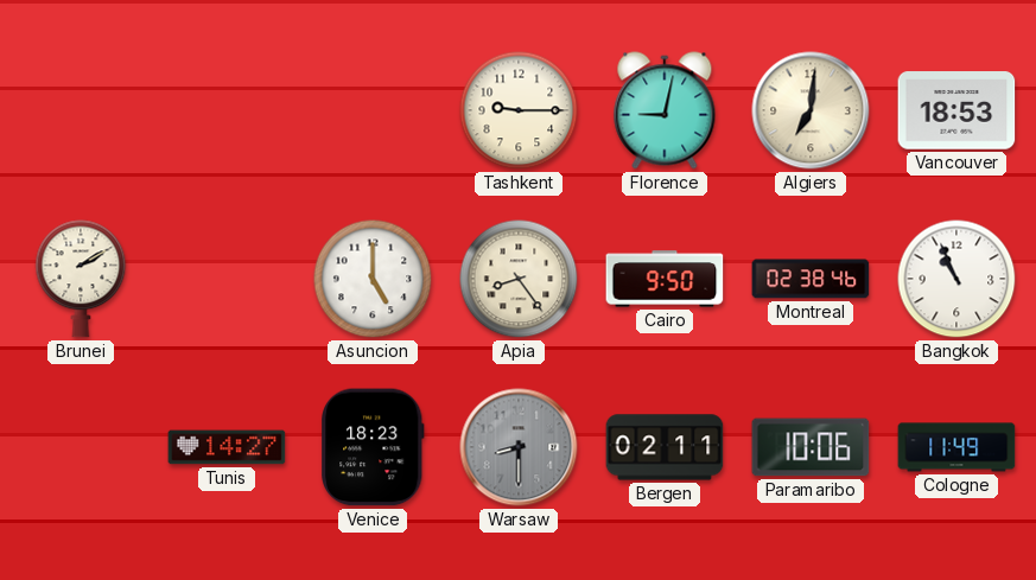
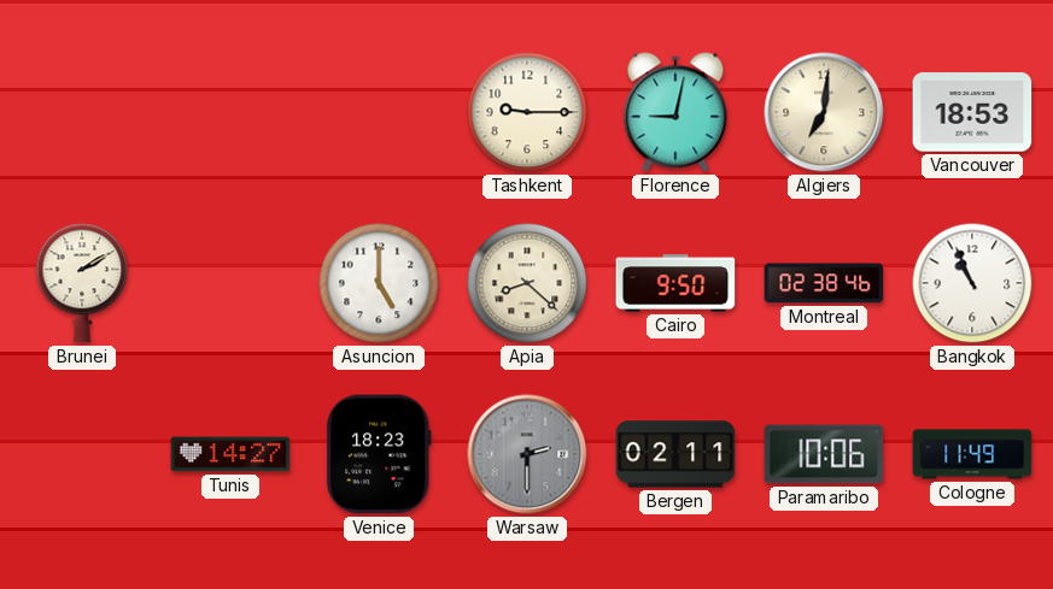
Apia: 8:24 -> 8:22 (527, 283)
Warsaw: 8:30 -> 2:30 (527, 454)
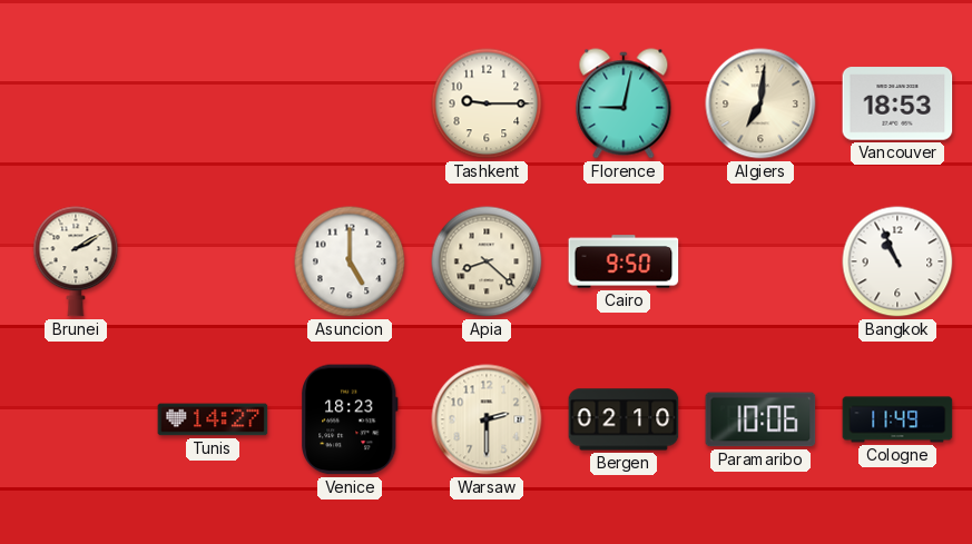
Montreal: 02:38 -> none (824, 283)
Warsaw dial: grey -> cream (487, 419)
Bergen: 02:11 -> 02:10 (624, 419)
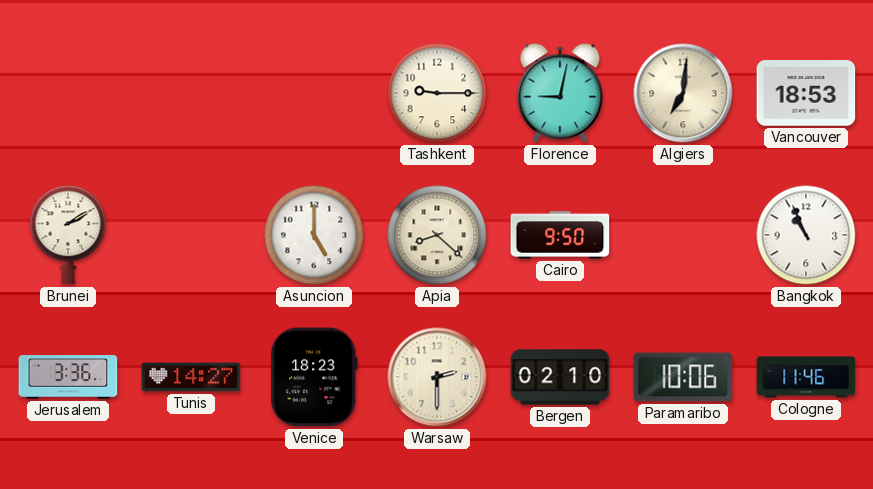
Jerusalem: none -> 3:36 (68, 377)
Cologne: 11:49 -> 11:46 (806, 377)
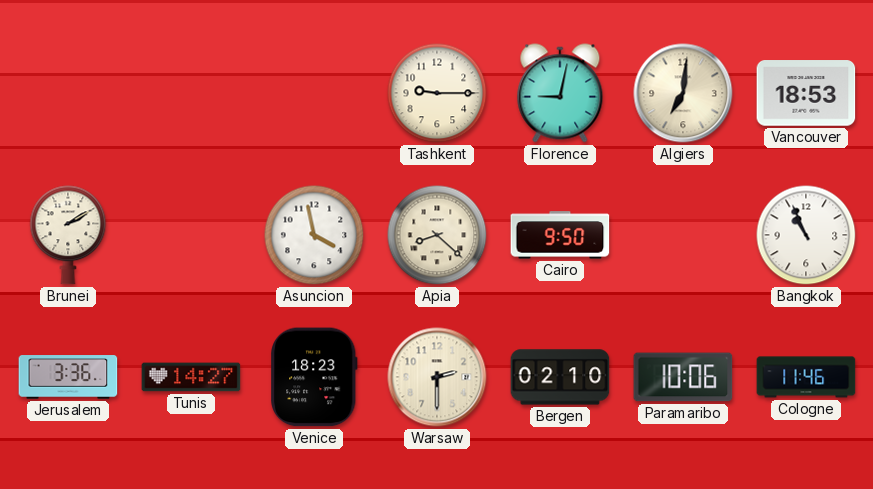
Asuncion: 5:00 -> 3:58 (314, 235)
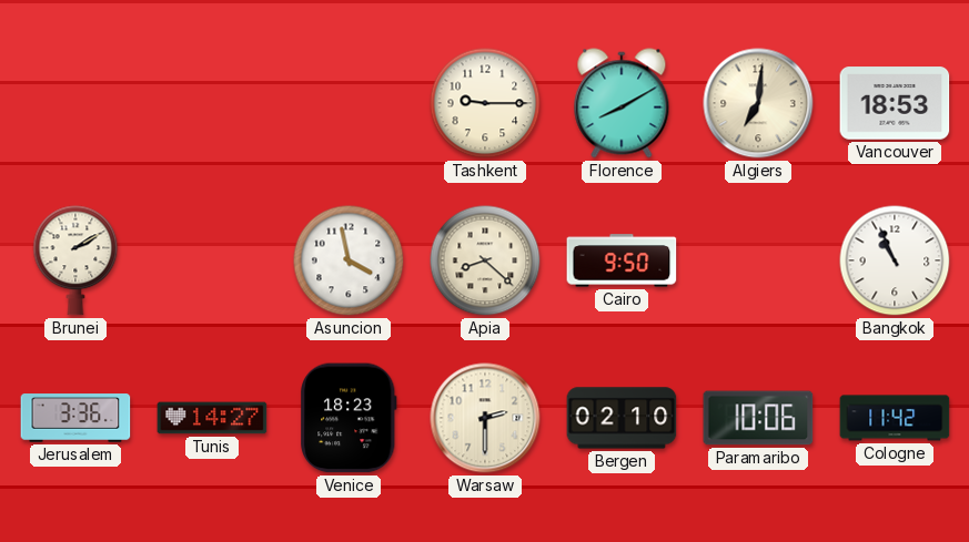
Florence: 9:02 -> 8:10 (622, 103)
Cologne: 11:46 -> 11:42 (895, 418)
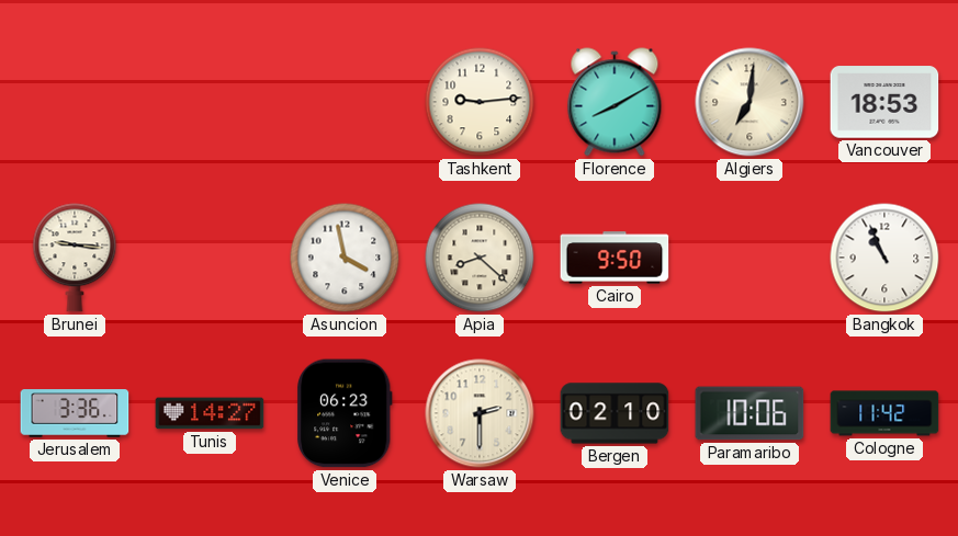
Tashkent: 9:15 -> 9:14 (480, 102)
Brunei: 2:10 -> 9:16 (75, 258)
Venice: 18:23 -> 06:23 (346, 413)
